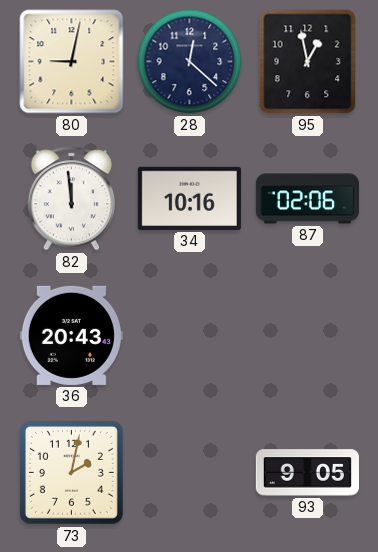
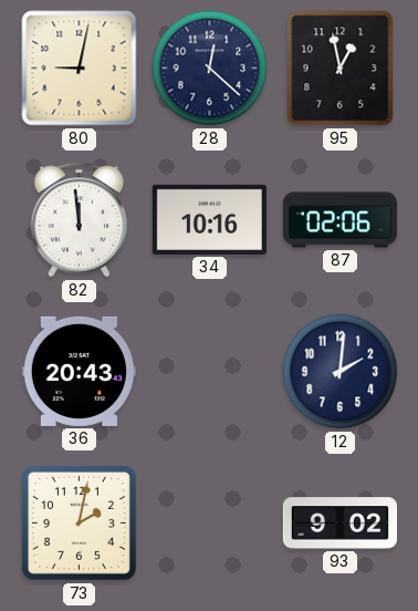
12: none -> 2:01 (341, 372)
93: 9:05 -> 9:02 (339, 524)
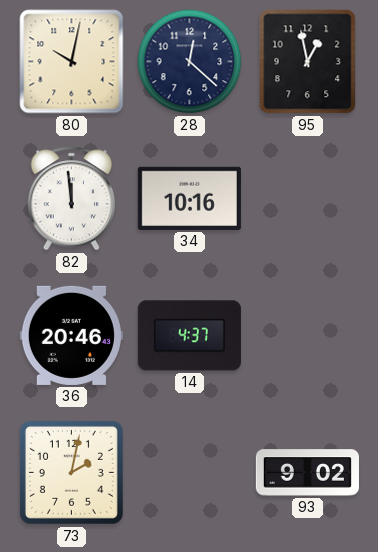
80: 9:02 -> 10:02 (72, 62)
87: 02:06 -> none (339, 220)
36: 20:43 -> 20:46 (71, 335)
14: none -> 4:37 (189, 336)
12: 2:01 -> none (341, 372)
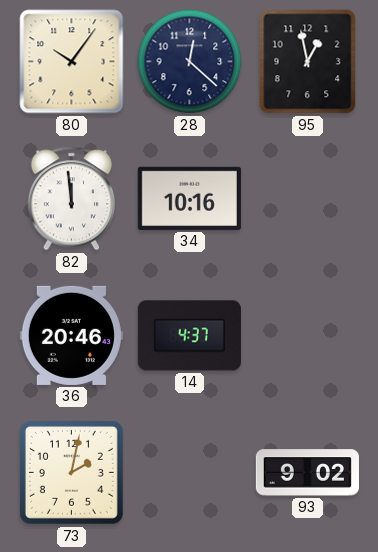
80: 10:02 -> 10:06 (72, 62)
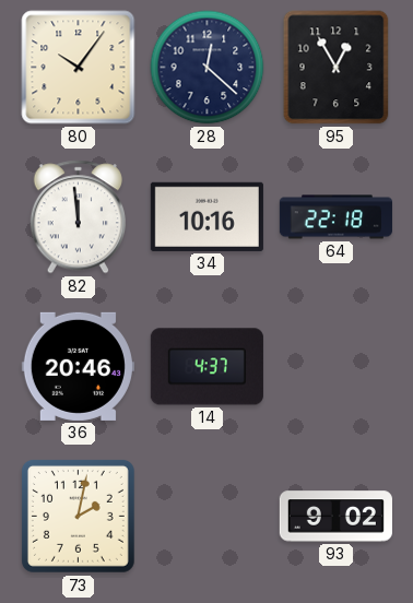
95: 12:58 -> 12:55 (337, 68)
64: none -> 22:18 (335, 217)
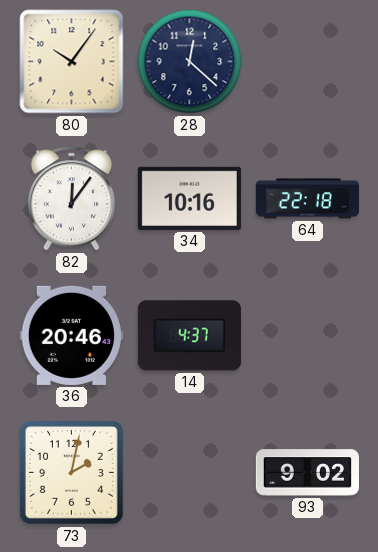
95: 12:55 -> none (337, 68)
82: 11:59 -> 12:06 (71, 199)
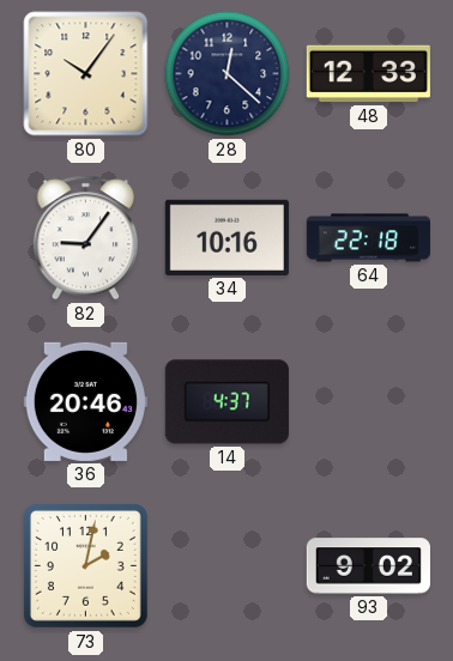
48: none -> 12:33 (368, 74)
82: 12:06 -> 9:06 (85, 238)
